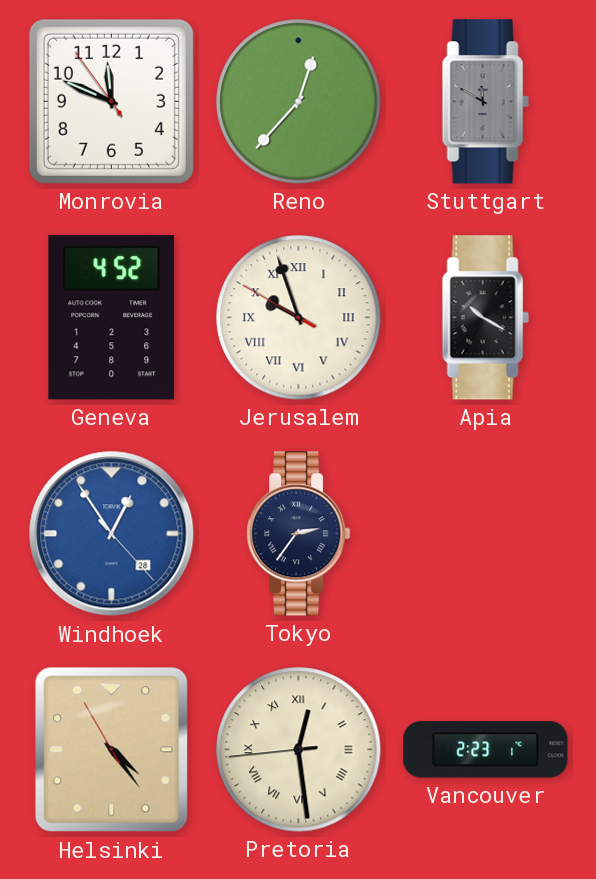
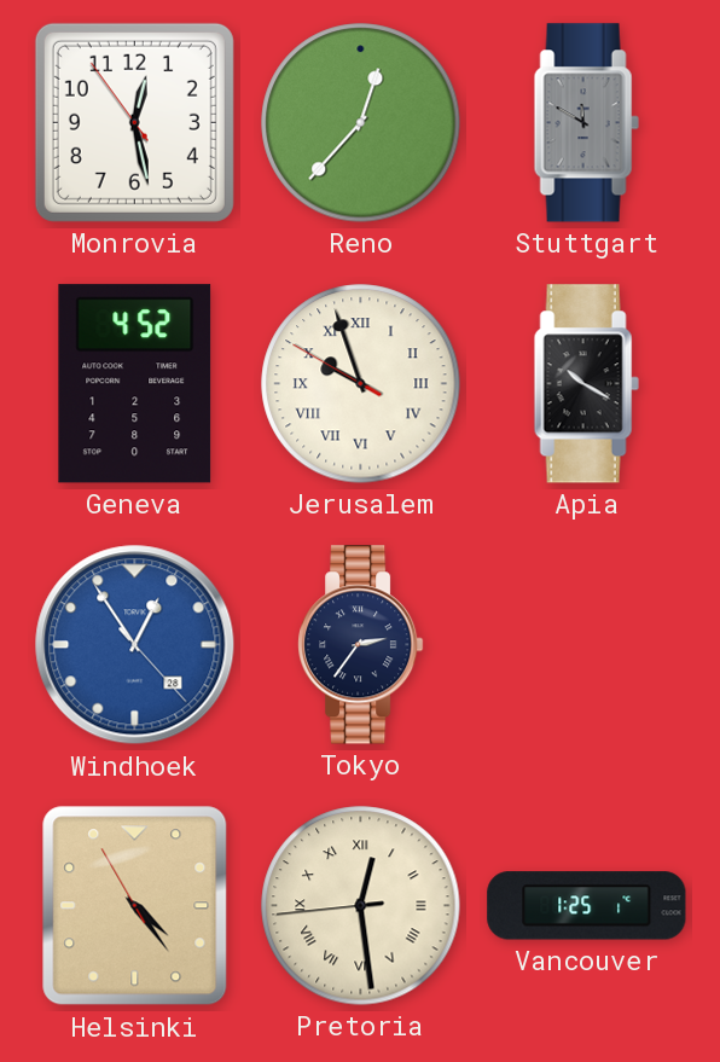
Monrovia: 11:48 -> 12:27 (134, 122)
Vancouver: 2:23 -> 1:25 (587, 906)
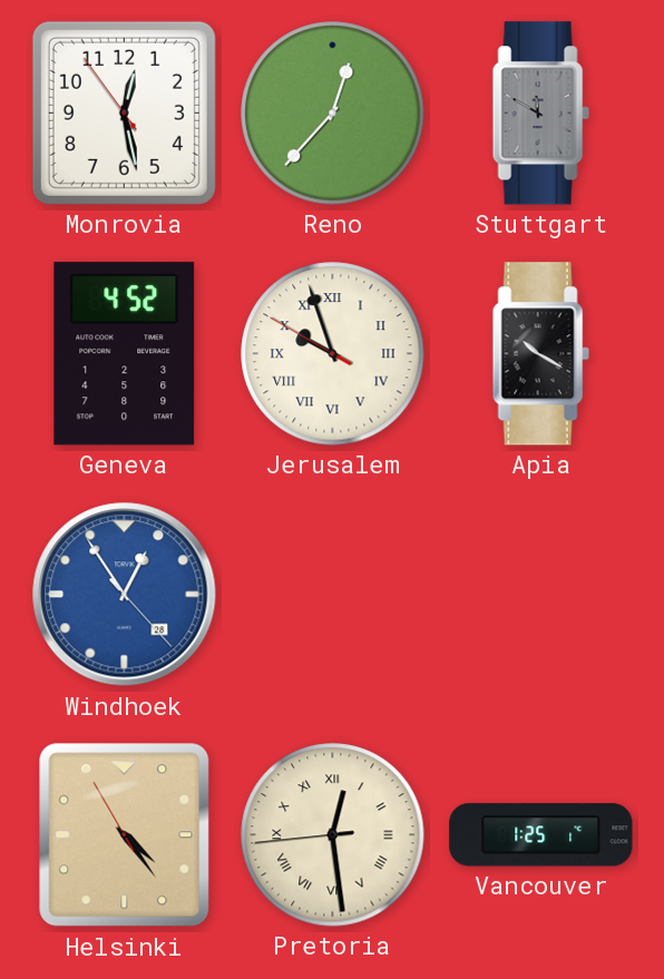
Tokyo: 2:36 -> none (361, 645)
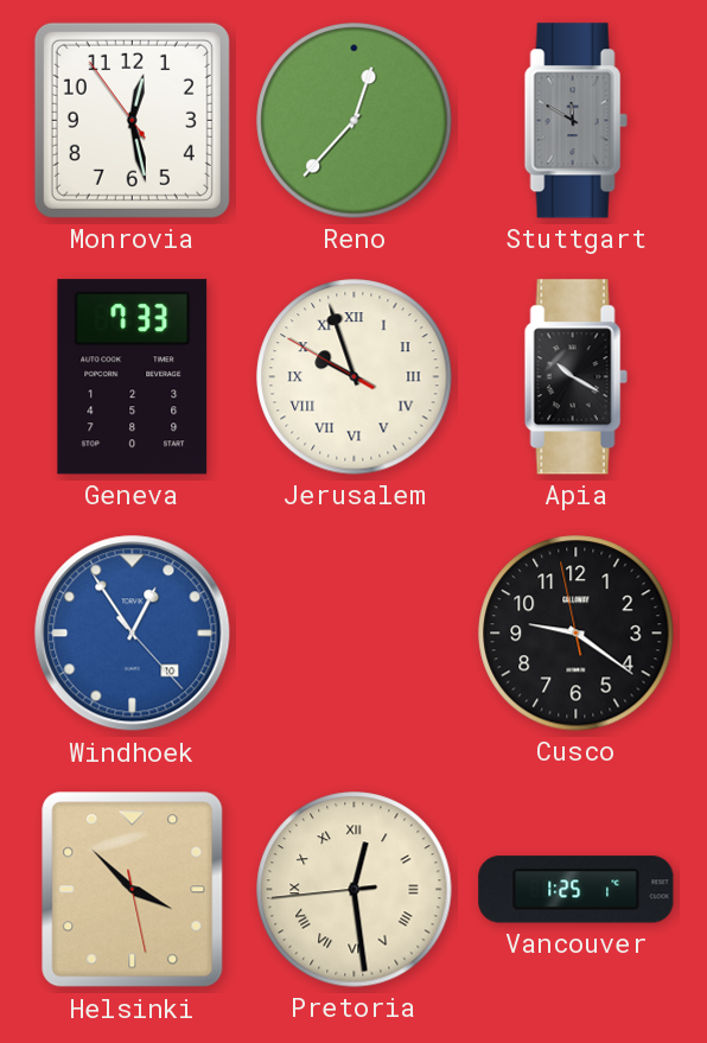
Geneva: 4:52 -> 7:33 (133, 377)
Windhoek date: 28 -> 10 (133, 634)
Cusco: none -> 9:20 (577, 634)
Helsinki: 4:23 -> 3:52 (133, 890)
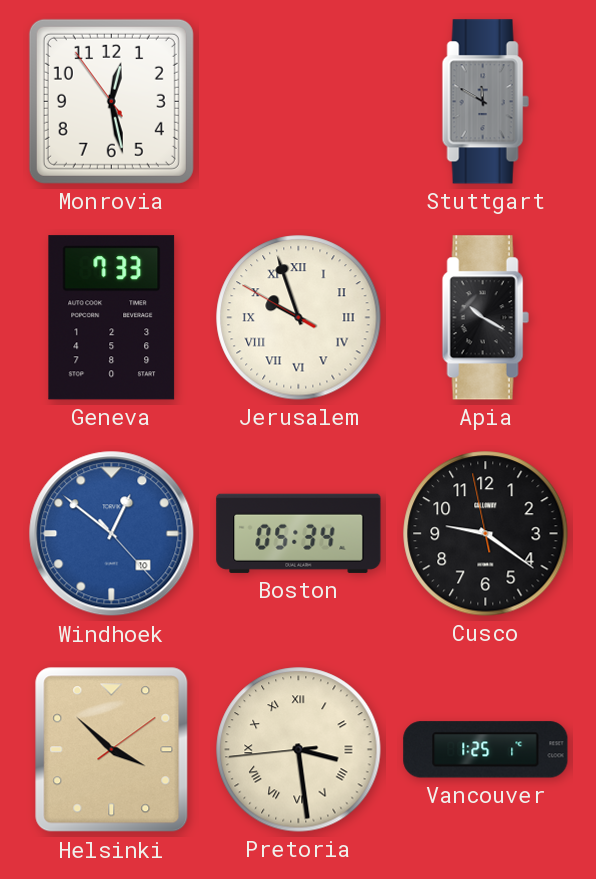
Reno: 12:37 -> none (355, 121)
Windhoek: 12:54 -> 12:51 (112, 534)
Boston: none -> 05:34 (299, 533)
Helsinki: 3:52:28 -> 3:52:09 (112, 750)
Pretoria: 12:28 -> 3:28 (299, 750)
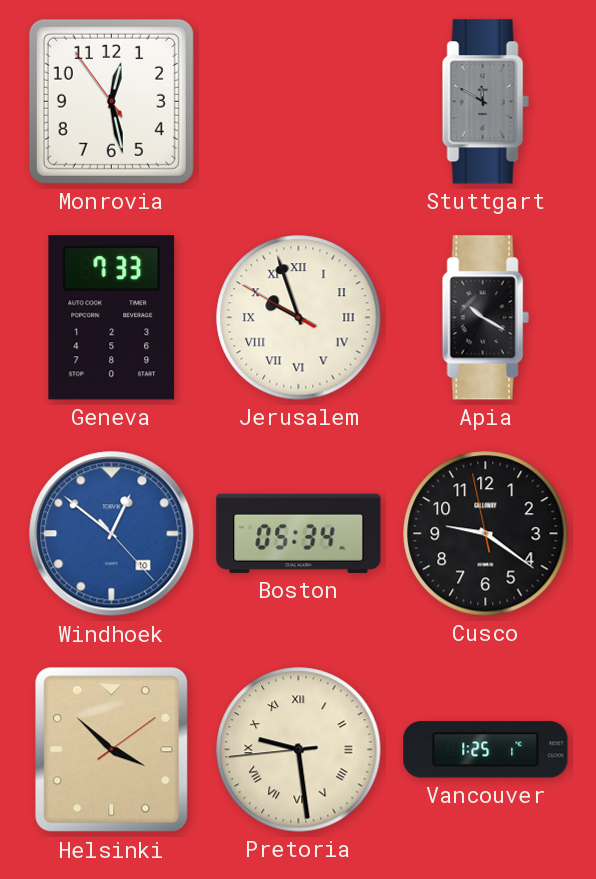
Pretoria: 3:28 -> 9:28 (299, 750)
